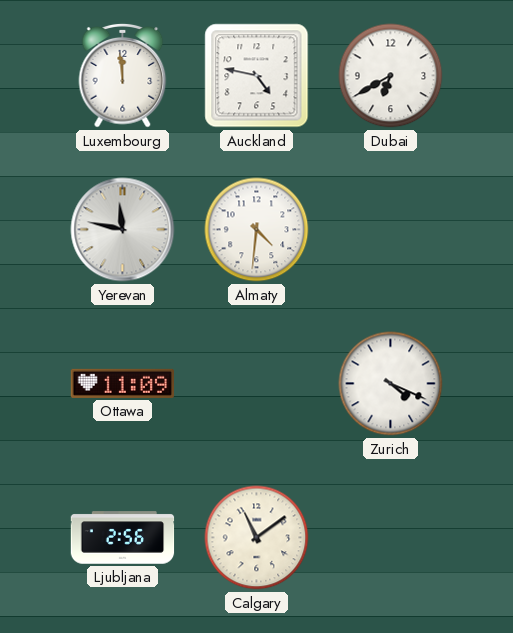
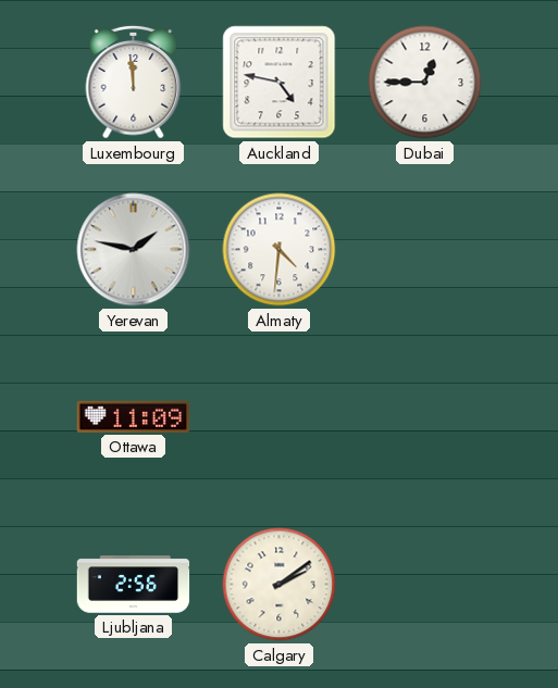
Dubai: 6:40 -> 12:45 (425, 83)
Yerevan: 11:47 -> 1:47 (134, 250)
Zurich: 4:19 -> none (391, 384)
Calgary: 11:09 -> 2:09 (280, 585)
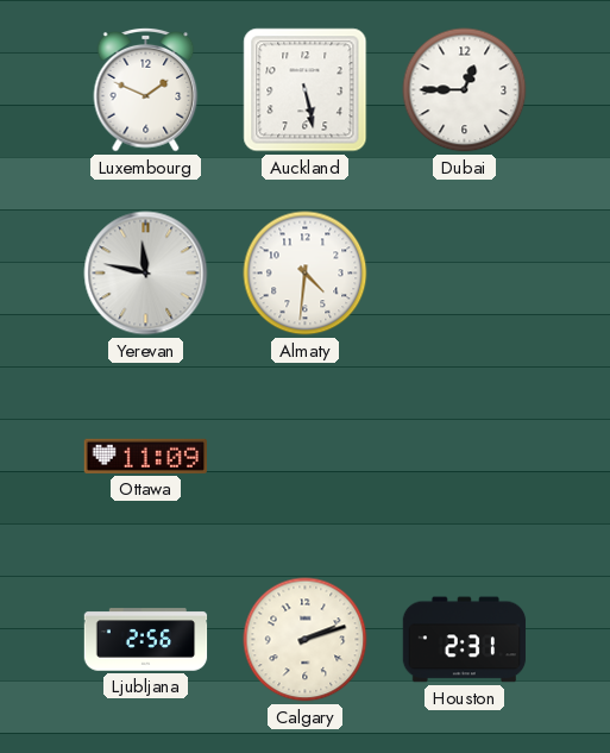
Luxembourg: 11:59 -> 1:49 (146, 90)
Auckland: 4:47 -> 5:28 (306, 90)
Yerevan: 1:47 -> 11:47 (146, 274)
Calgary: 2:09 -> 2:12 (306, 640)
Houston: none -> 2:31 (465, 640)
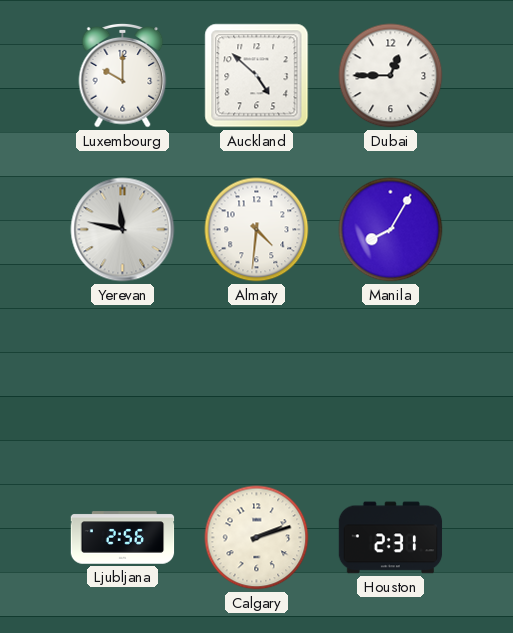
Luxembourg: 1:49 -> 10:00 (123, 76)
Auckland: 5:28 -> 4:52 (257, 76)
Manila: none -> 8:05 (391, 230)
Ottawa: 11:09 -> none (146, 456)
